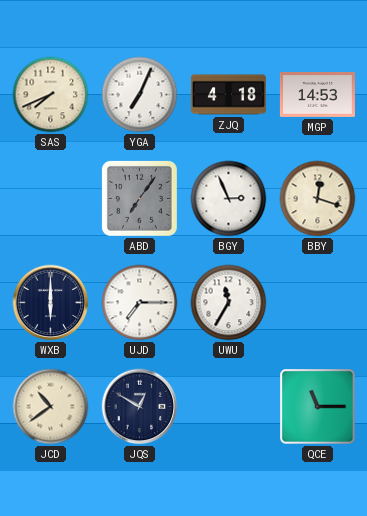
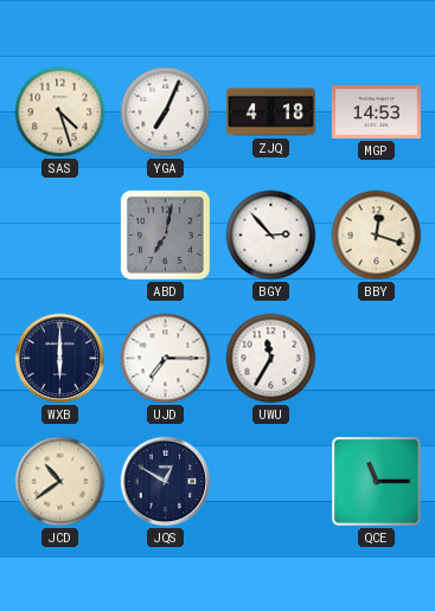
SAS: 7:41 -> 4:27 (60, 112)
ABD: 7:06 -> 7:02 (165, 234)
BGY: 2:56 -> 2:53 (271, 236)
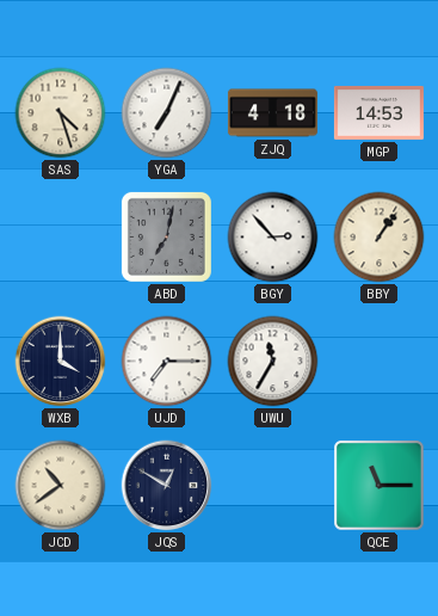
BBY: 12:18 -> 1:06 (380, 238)
WXB: 6:00 -> 4:00 (61, 362)
